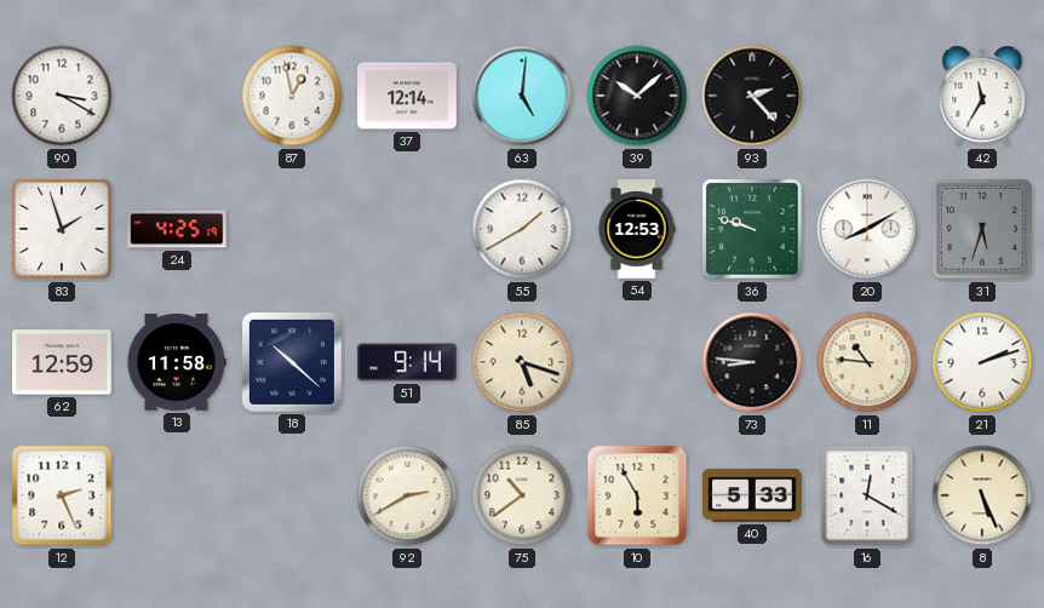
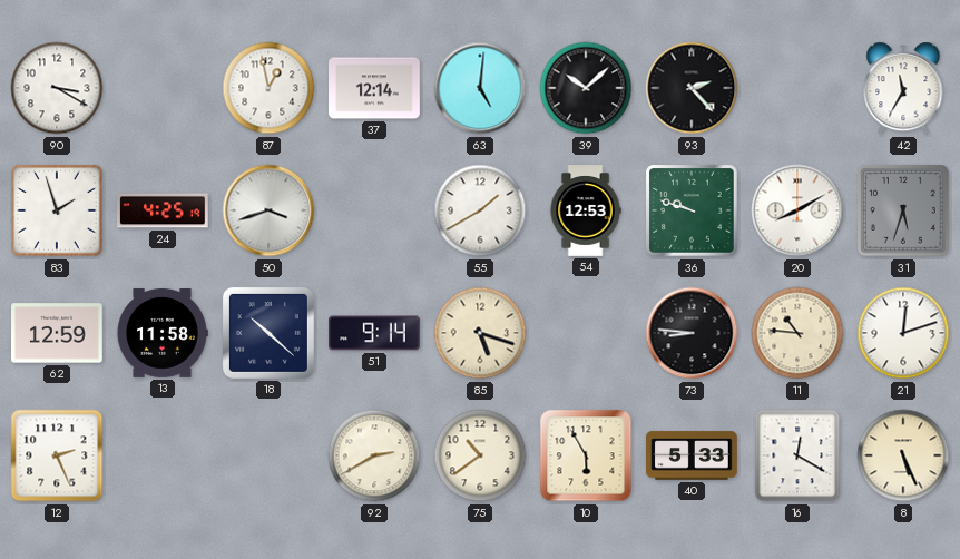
50: none -> 3:42 (268, 210)
21: 2:12 -> 12:12 (903, 333)
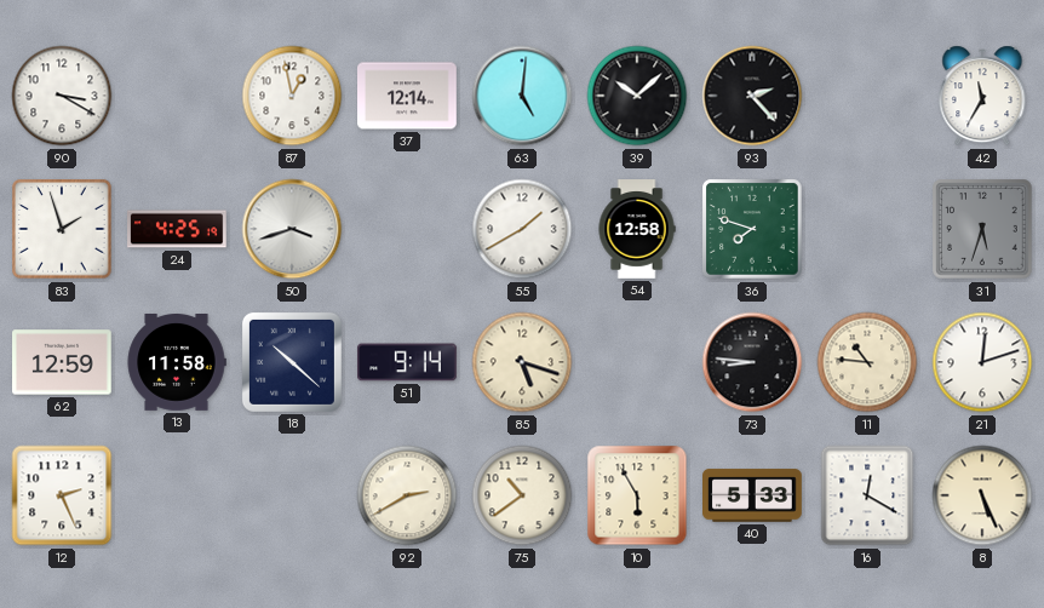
54: 12:53 -> 12:58 (637, 229)
36: 9:48 -> 7:48 (752, 229)
20: 8:10 -> none (797, 210)
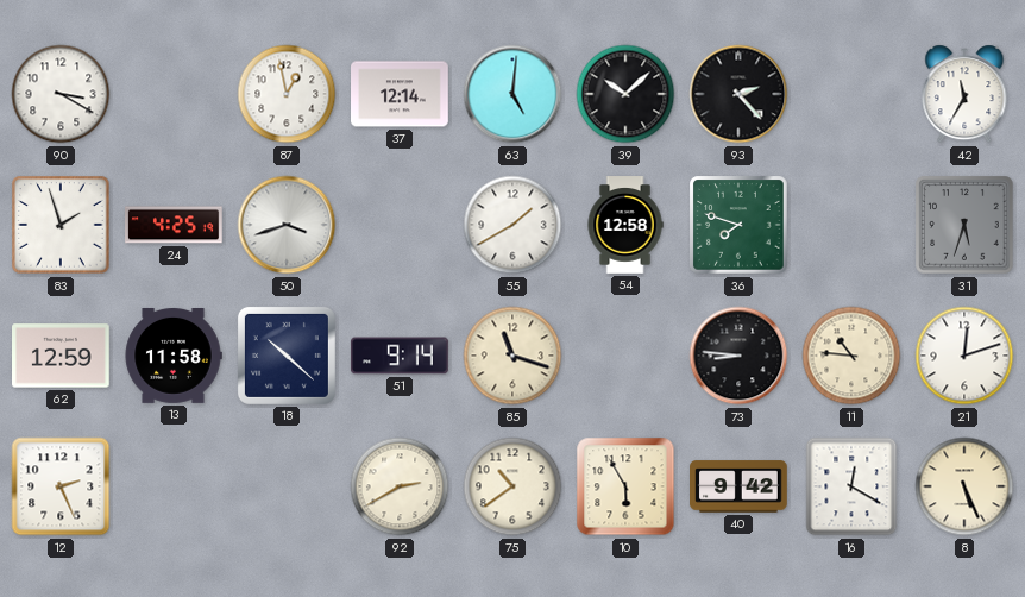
85: 5:18 -> 11:18 (512, 356)
40: 5:33 -> 9:42 (738, 486)
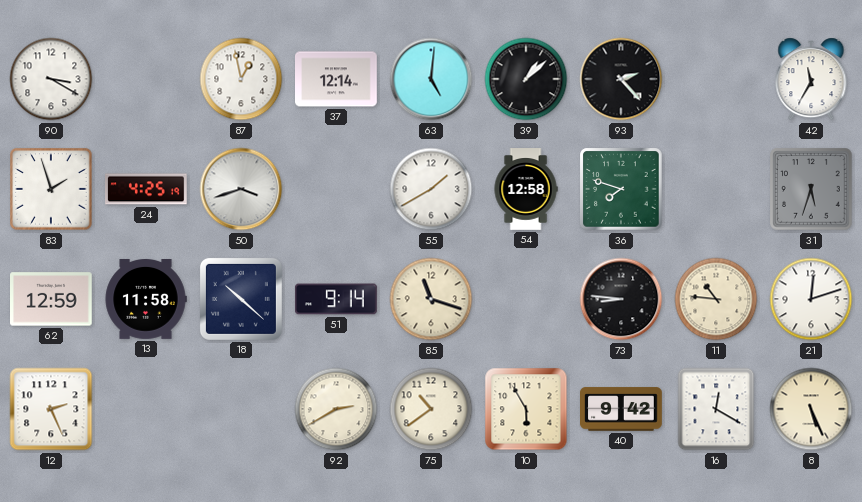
39: 10:08 -> 1:08 (526, 79)
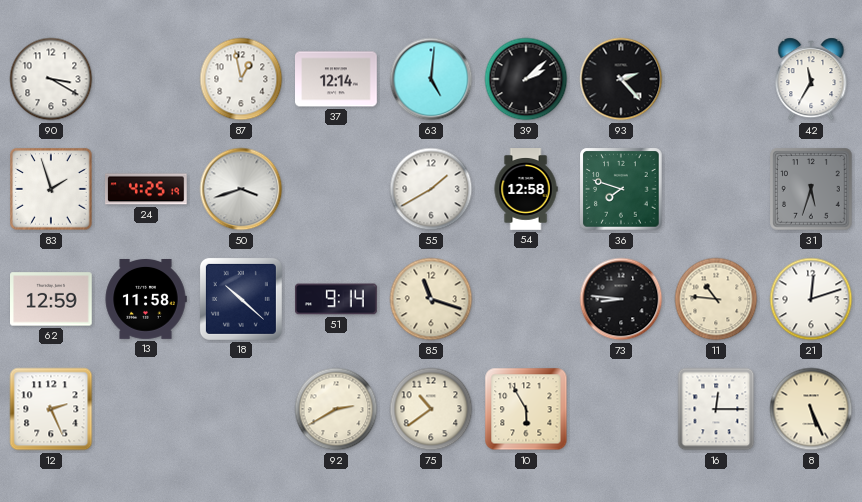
39: 1:08 -> 2:08 (526, 79)
40: 9:42 -> none (621, 409)
16: 12:20 -> 12:15 (716, 409)
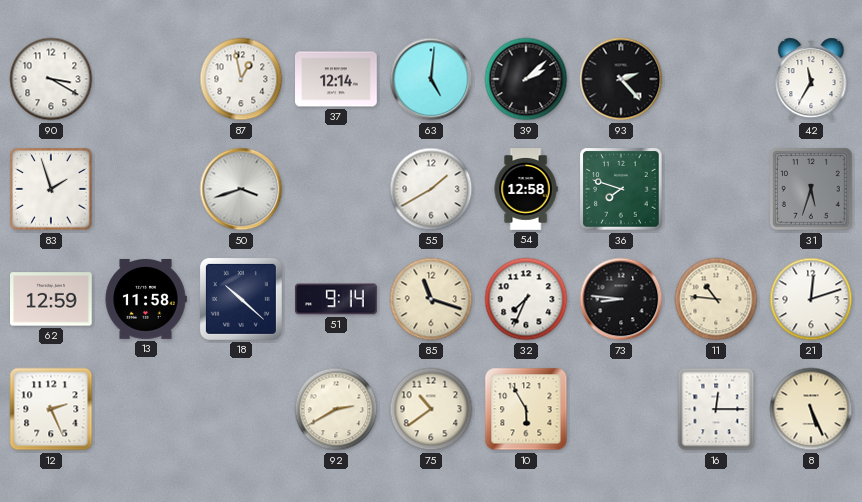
24: 4:25 -> none (147, 189)
32: none -> 7:34 (526, 299)
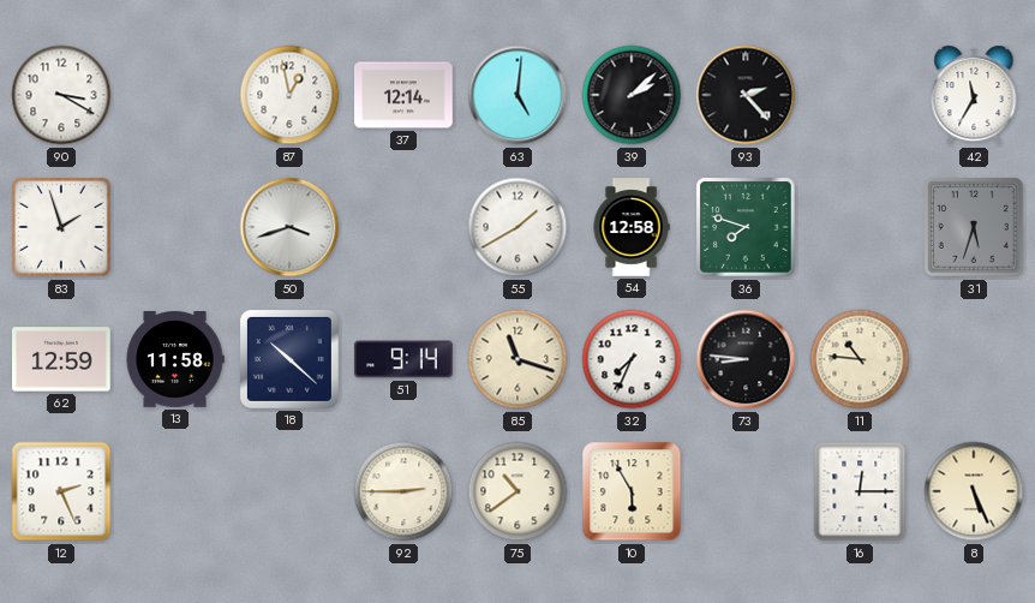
21: 12:12 -> none (811, 299)
92: 2:40 -> 2:45 (403, 491)
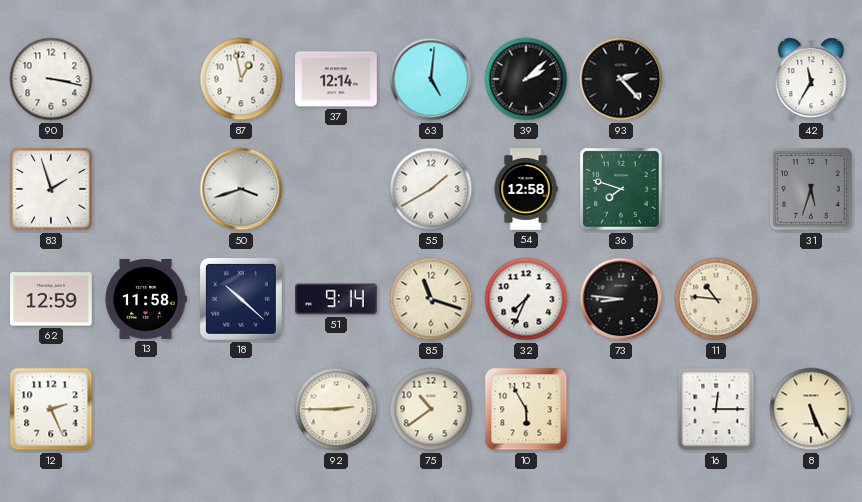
90: 3:20 -> 3:17 (51, 79)
